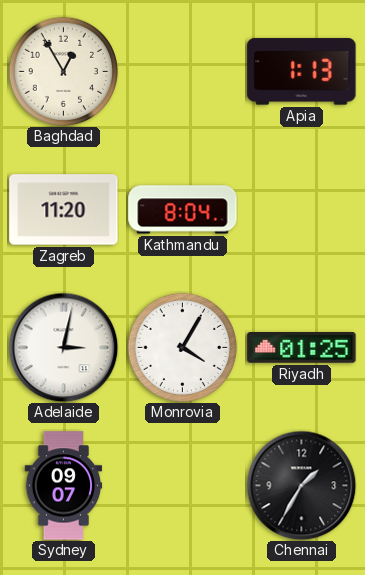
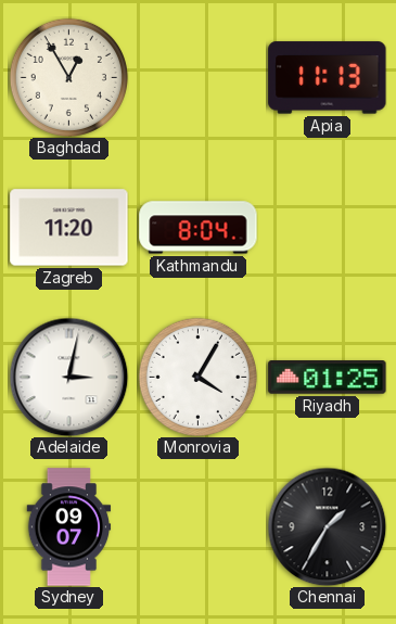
Apia: 1:13 -> 11:13 (328, 78)
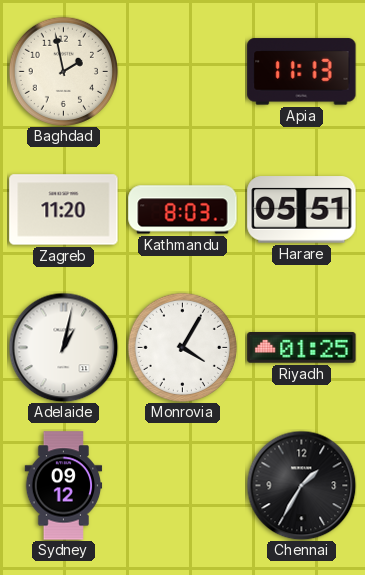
Baghdad: 12:55 -> 1:58 (63, 71)
Kathmandu: 8:04 -> 8:03 (183, 210)
Harare: none -> 05:51 (302, 210)
Adelaide: 3:02 -> 1:02 (63, 347)
Sydney: 09:07 -> 09:12 (64, 486)
